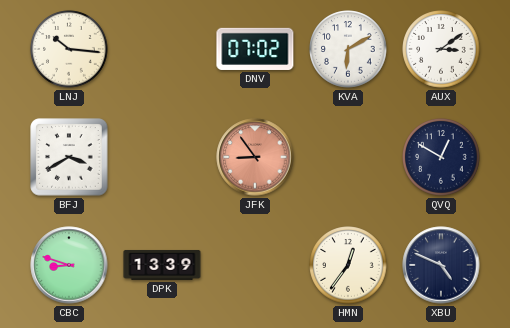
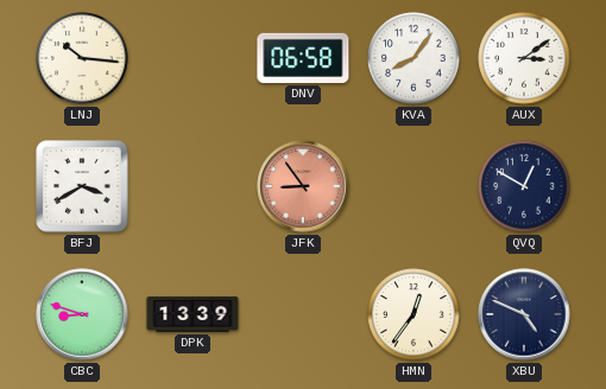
DNV: 07:02 -> 06:58 (303, 58)
KVA: 6:10 -> 8:06 (414, 58)
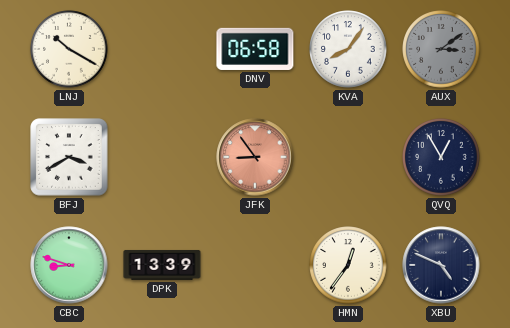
LNJ: 10:16 -> 10:20 (69, 49)
AUX dial: white -> grey (441, 49)
QVQ: 12:50 -> 12:55 (441, 157)
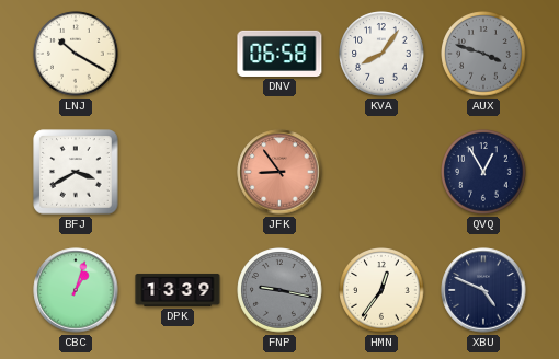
AUX: 3:09 -> 3:48 (483, 54)
CBC: 8:48 -> 1:03 (76, 290)
FNP: none -> 9:17 (279, 290)
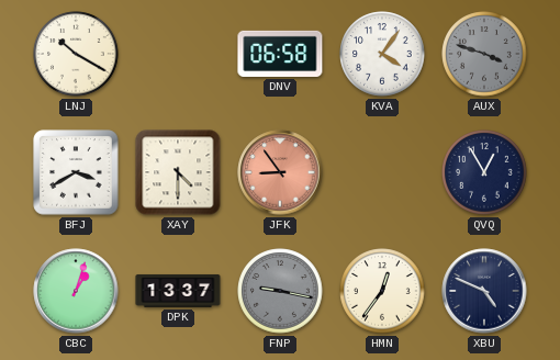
KVA: 8:06 -> 4:06 (382, 54)
XAY: none -> 4:30 (178, 172)
DPK: 13:39 -> 13:37 (178, 291)
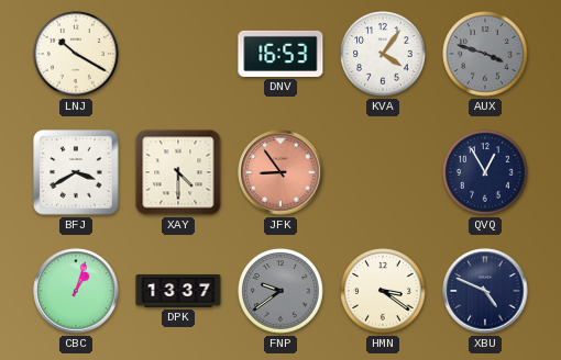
DNV: 06:58 -> 16:53 (280, 54)
FNP: 9:17 -> 9:39 (280, 291)
HMN: 12:36 -> 3:21 (383, 291)
